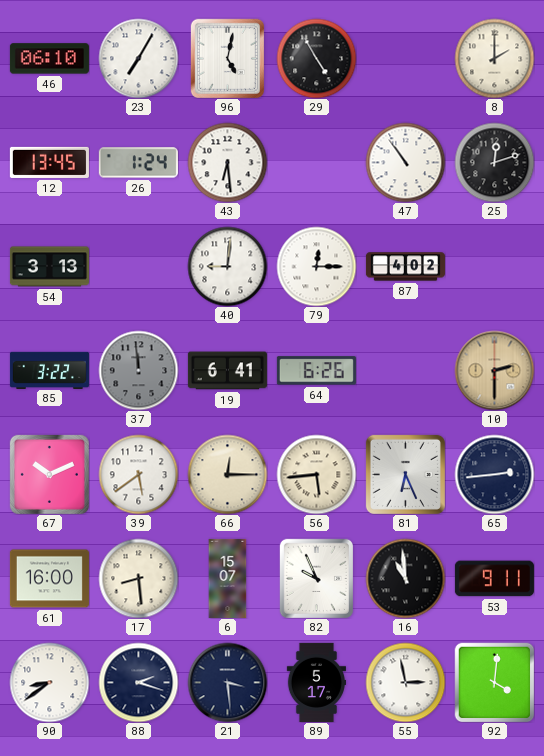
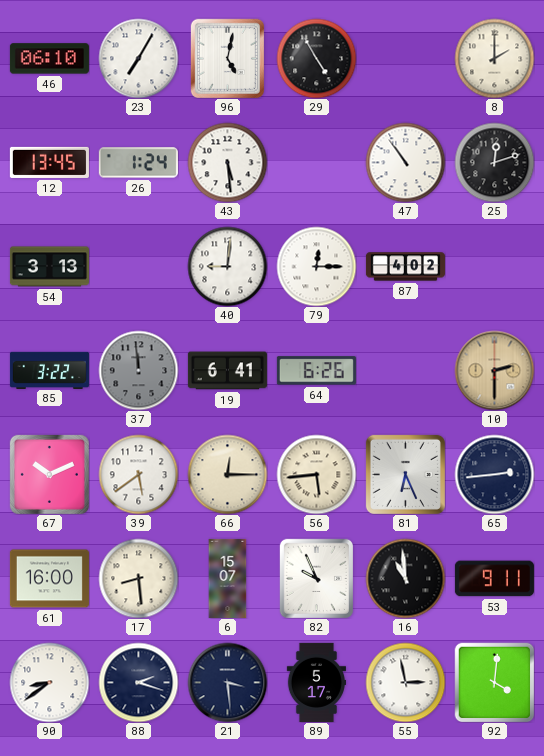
43: 6:29 -> 5:29 (227, 162)
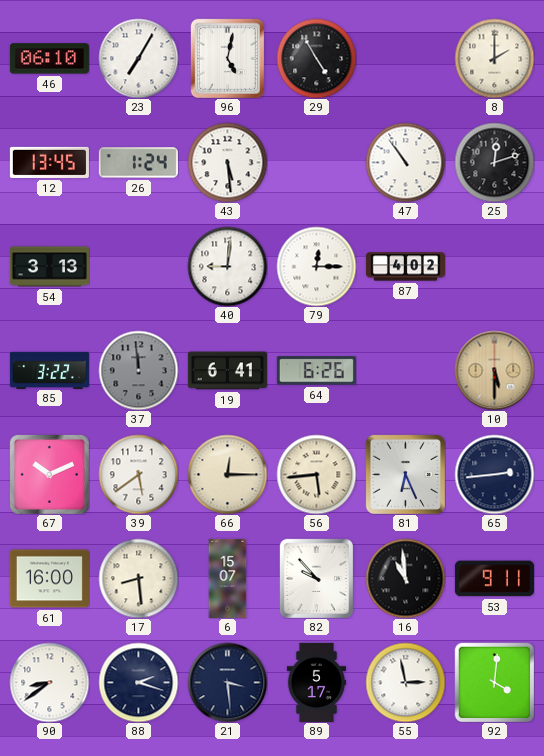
10: 2:30 -> 5:30 (494, 370)
82: 9:56 -> 9:53 (316, 578)
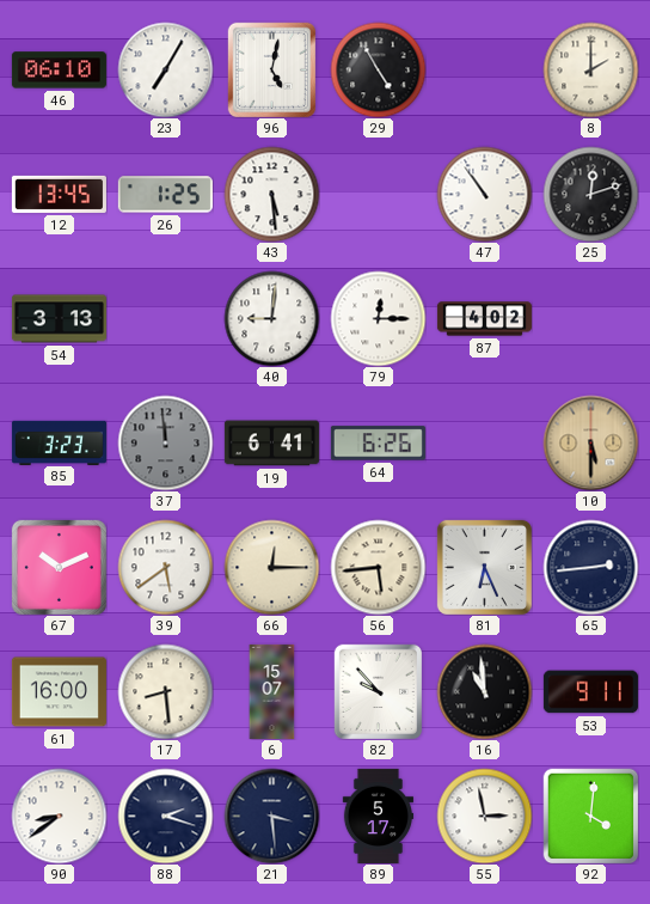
26: 1:24 -> 1:25 (165, 195)
85: 3:22 -> 3:23 (59, 442)
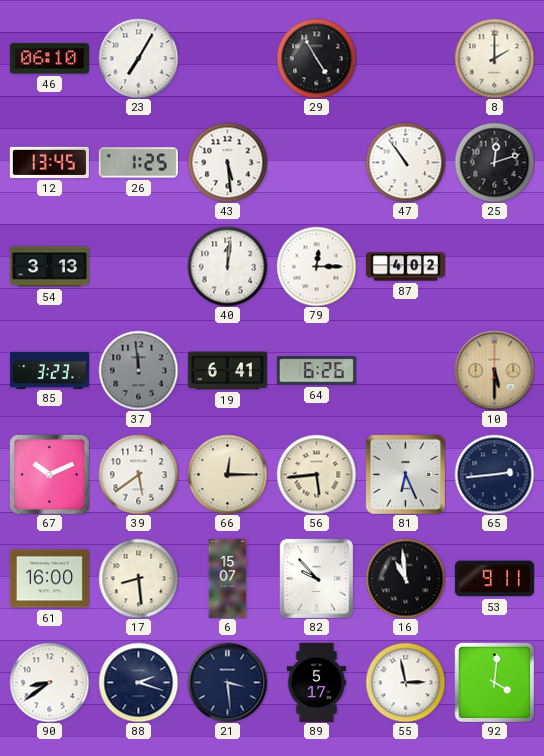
96: 5:02 -> none (271, 69)
40: 9:01 -> 12:01 (227, 266)
